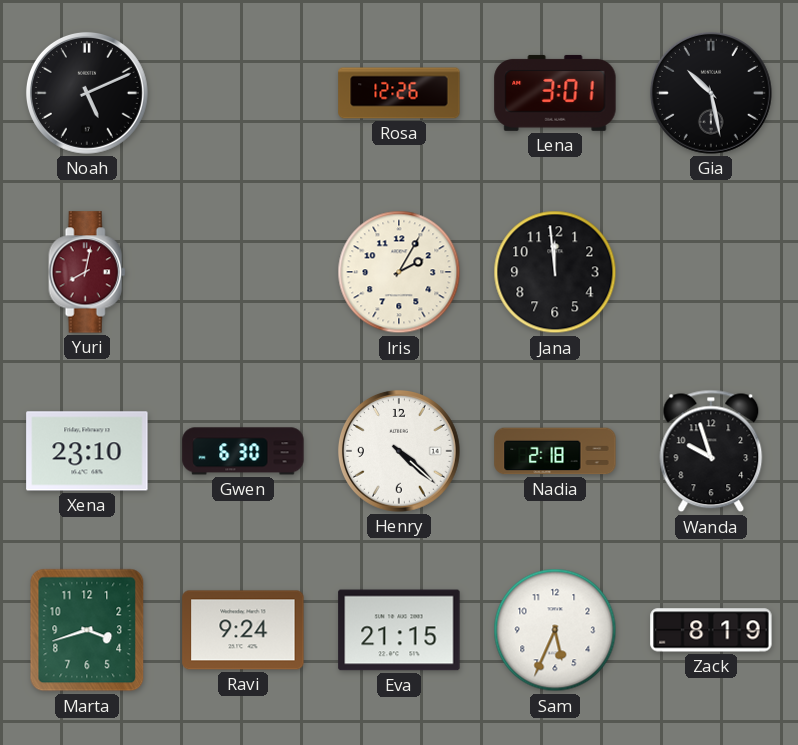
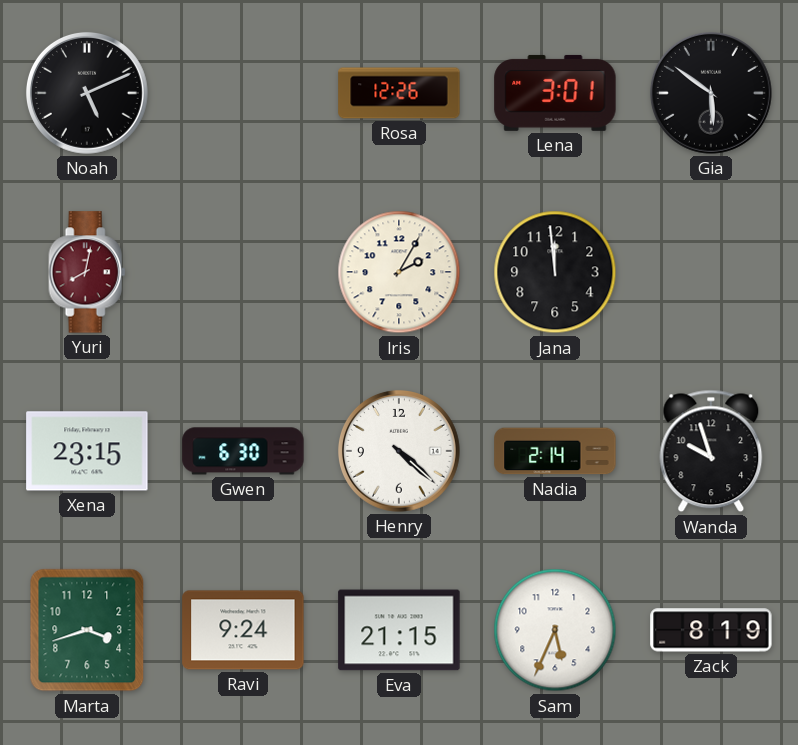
Gia: 10:28 -> 5:51 (711, 93)
Xena: 23:10 -> 23:15 (87, 451)
Nadia: 2:18 -> 2:14 (555, 451)
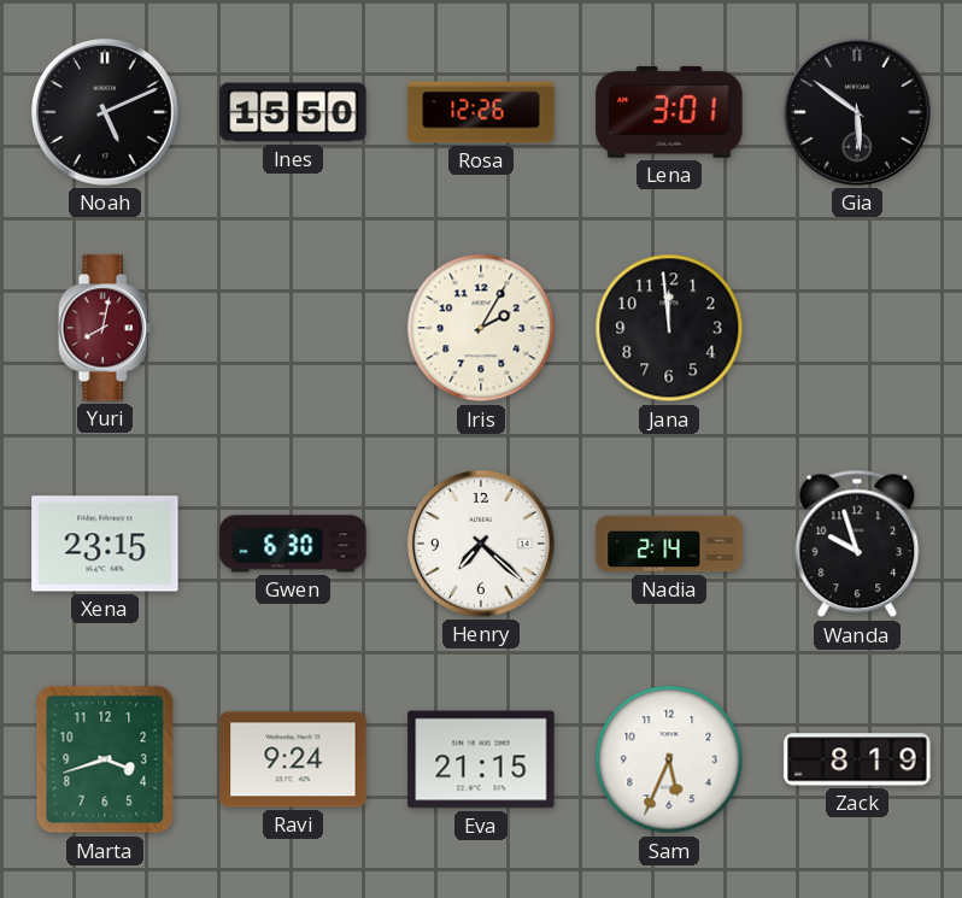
Ines: none -> 15:50 (293, 112)
Henry: 4:22 -> 7:22 (481, 544)
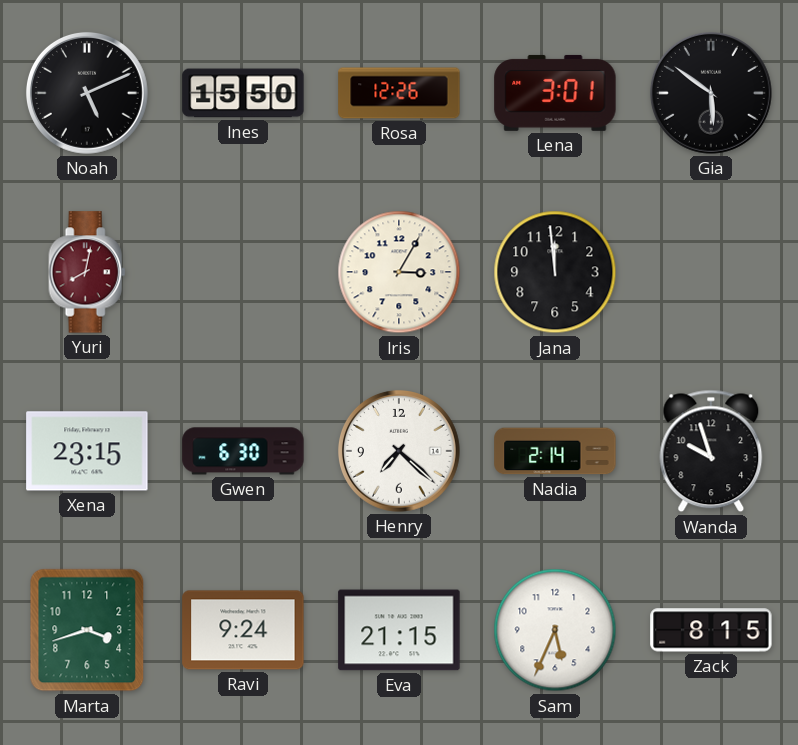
Iris: 2:05 -> 3:05 (399, 272)
Zack: 8:19 -> 8:15 (711, 630)
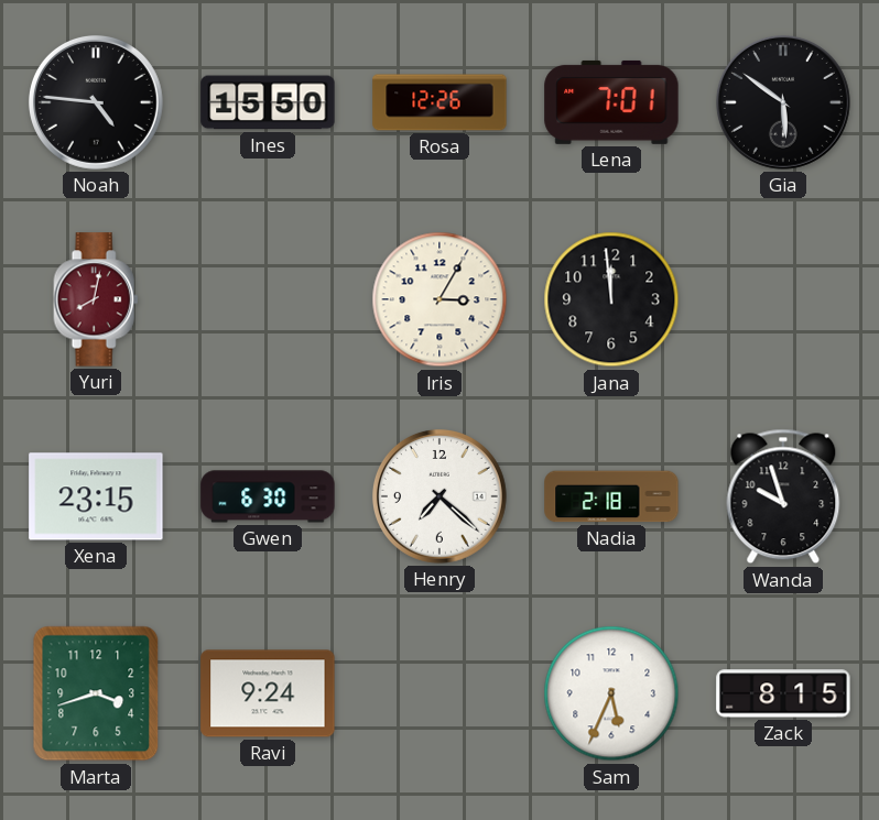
Noah: 5:11 -> 4:46 (96, 102)
Lena: 3:01 -> 7:01 (611, 102)
Nadia: 2:14 -> 2:18 (611, 496)
Eva: 21:15 -> none (399, 630)
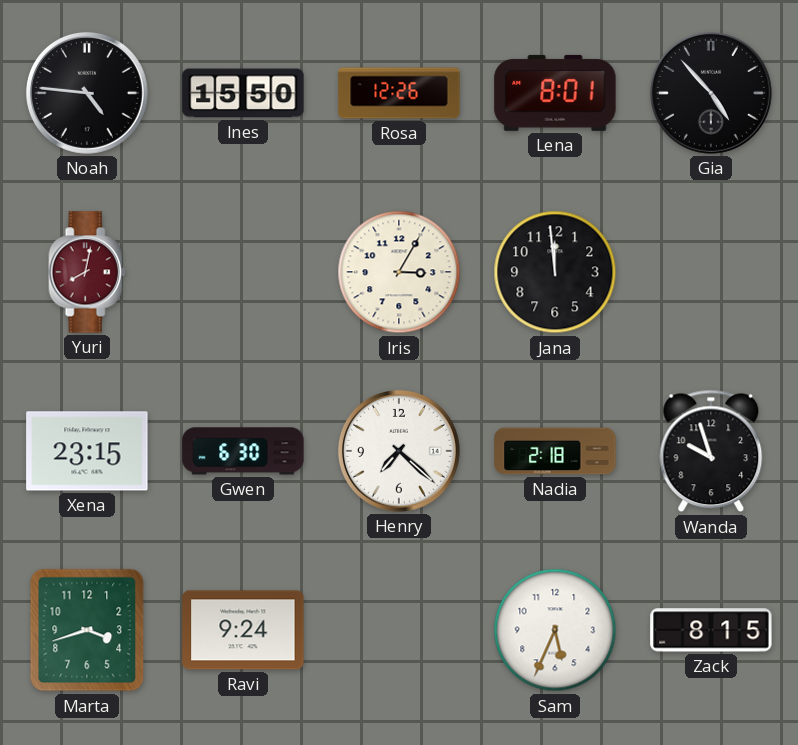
Lena: 7:01 -> 8:01 (555, 93)
Gia: 5:51 -> 4:53 (711, 93)
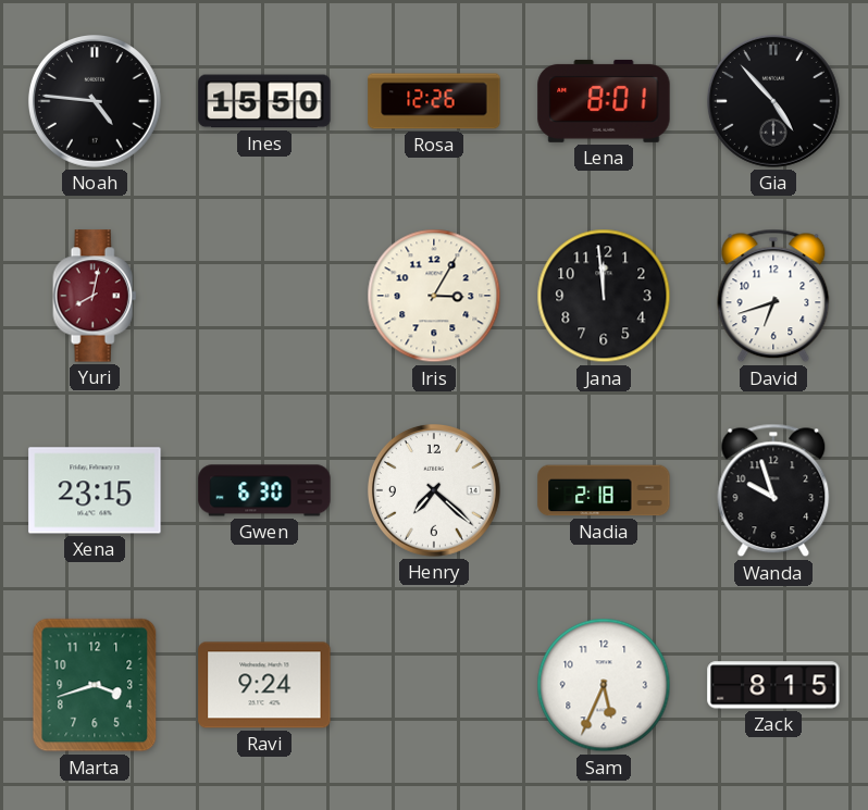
David: none -> 6:42 (773, 296)
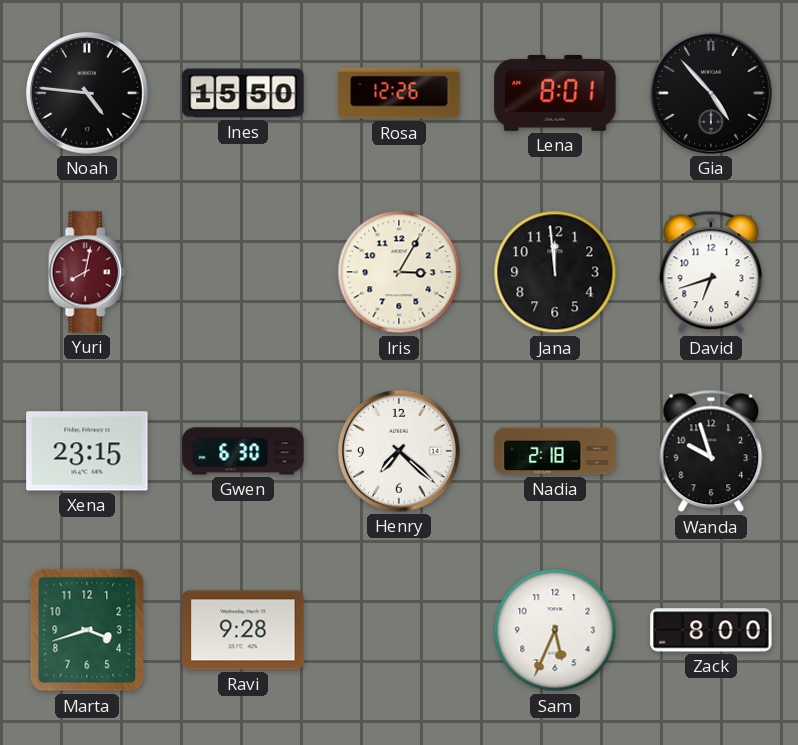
Ravi: 9:24 -> 9:28 (243, 630)
Zack: 8:15 -> 8:00 (711, 630)
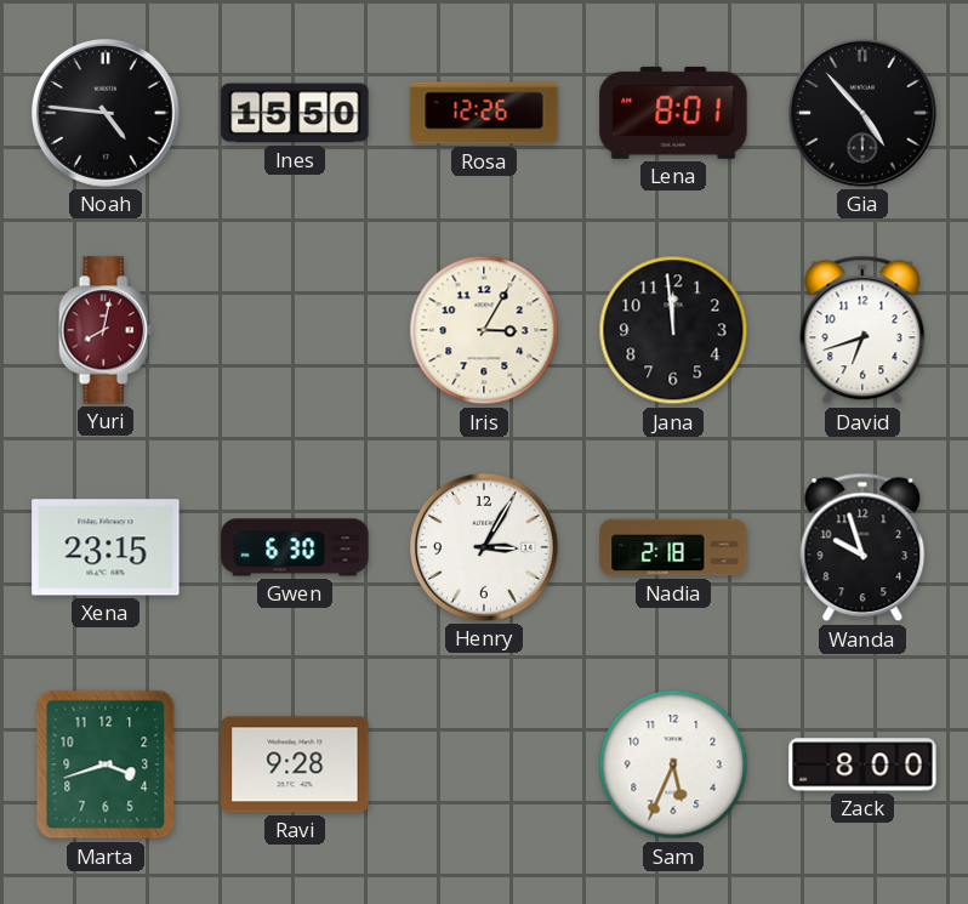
Henry: 7:22 -> 3:05 (484, 547)
